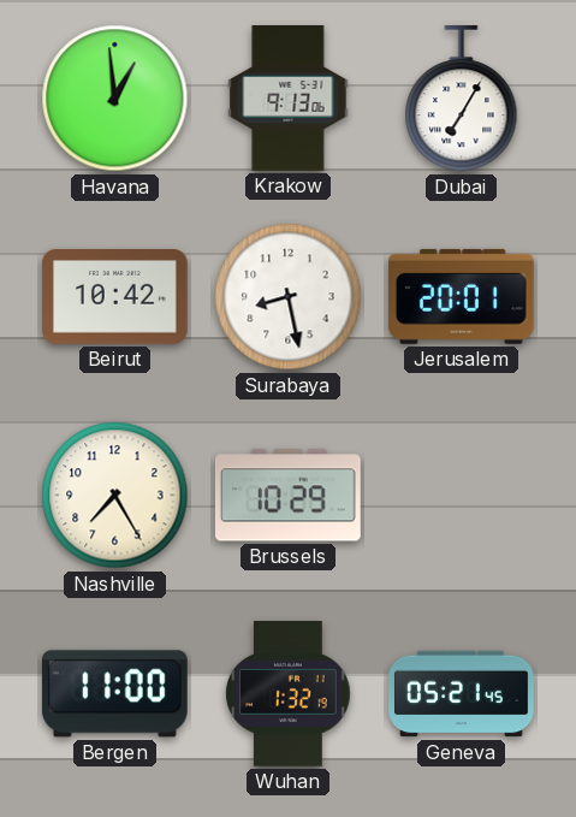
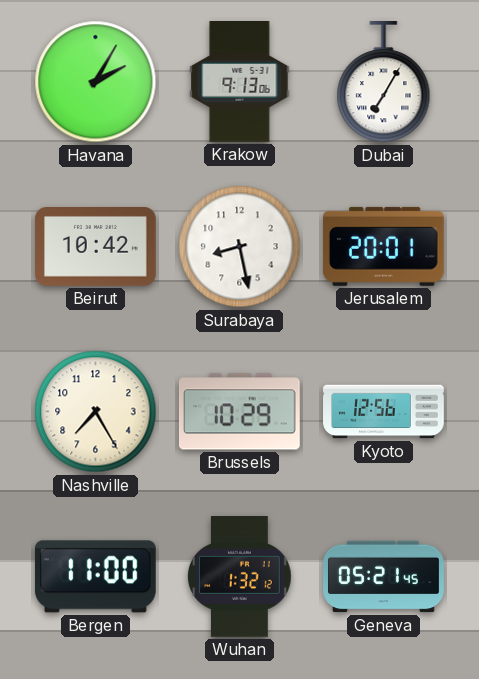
Havana: 12:59 -> 2:05 (96, 82)
Kyoto: none -> 12:56 (384, 412)
Wuhan: 1:32:19 -> 1:32:12 (240, 577)
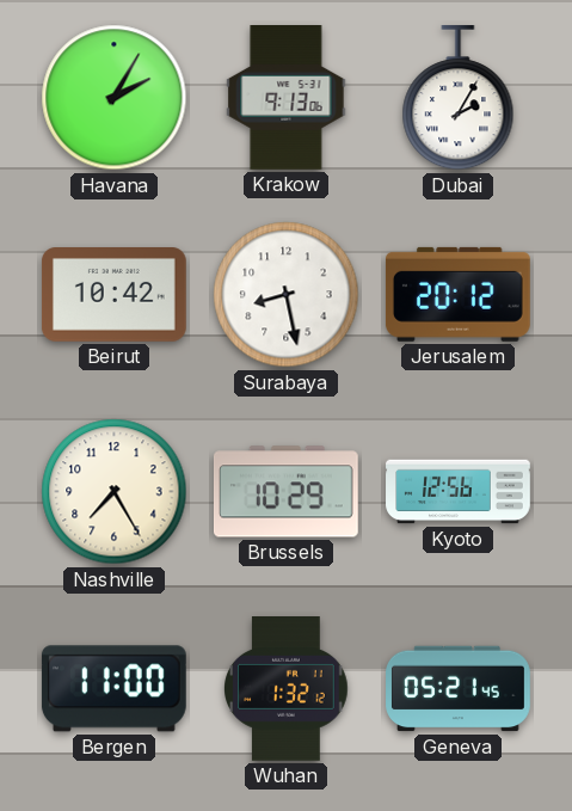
Dubai: 7:05 -> 2:05 (459, 98)
Jerusalem: 20:01 -> 20:12 (457, 294)
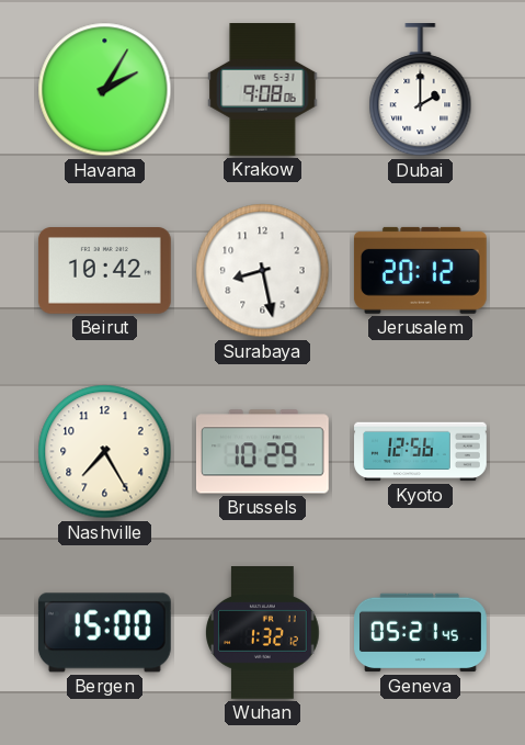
Krakow: 9:13 -> 9:08 (263, 90)
Dubai: 2:05 -> 2:00 (421, 90)
Bergen: 11:00 -> 15:00 (104, 633)
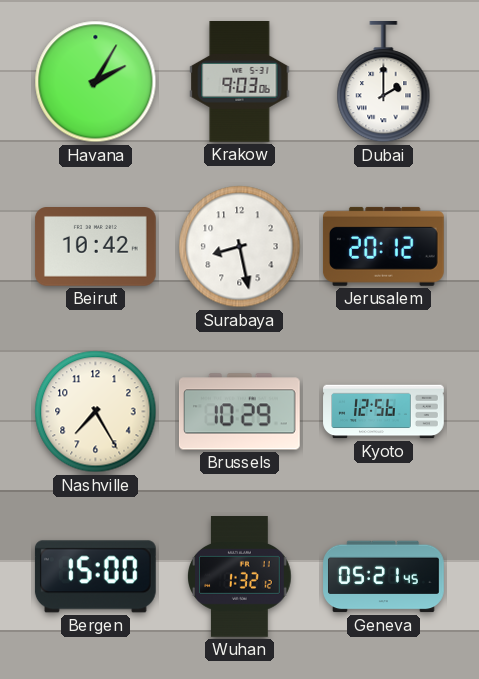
Krakow: 9:08 -> 9:03 (240, 82)
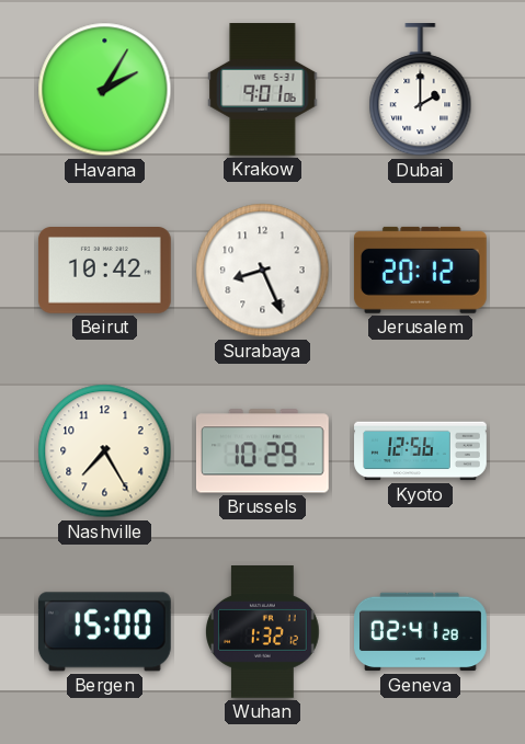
Krakow: 9:03 -> 9:01 (263, 90)
Surabaya: 8:28 -> 8:26 (263, 271)
Geneva: 05:21 -> 02:41 (421, 632)
